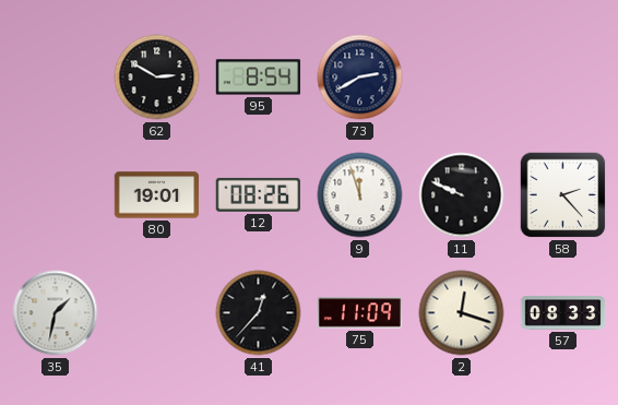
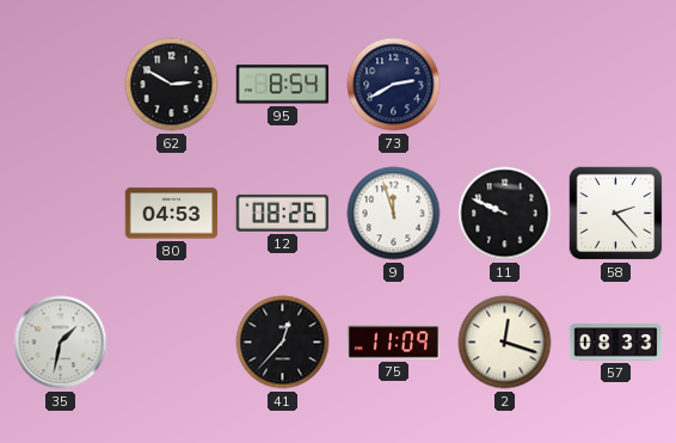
80: 19:01 -> 04:53 (172, 214)
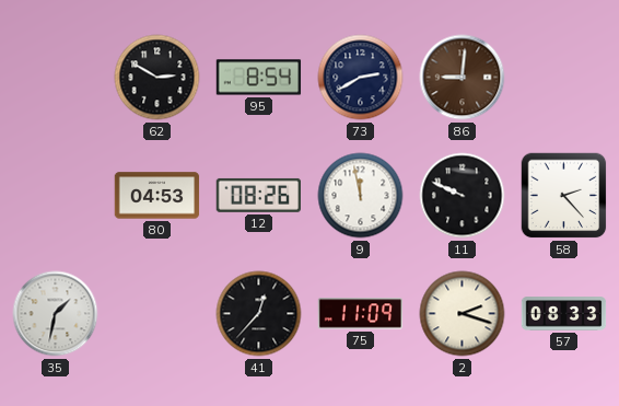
86: none -> 9:01 (463, 78)
9: 11:57 -> 11:58 (361, 196)
2: 12:18 -> 2:18 (463, 314)
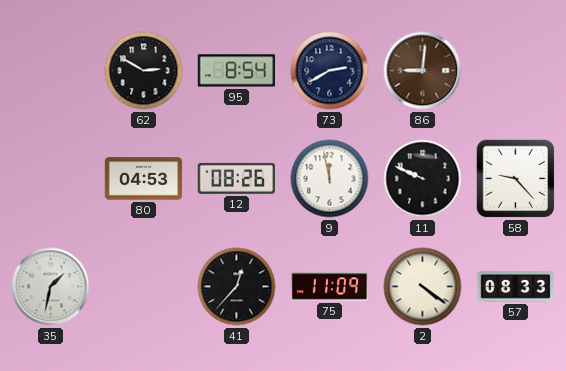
58: 2:23 -> 9:23 (516, 179)
2: 2:18 -> 4:21 (423, 287)
